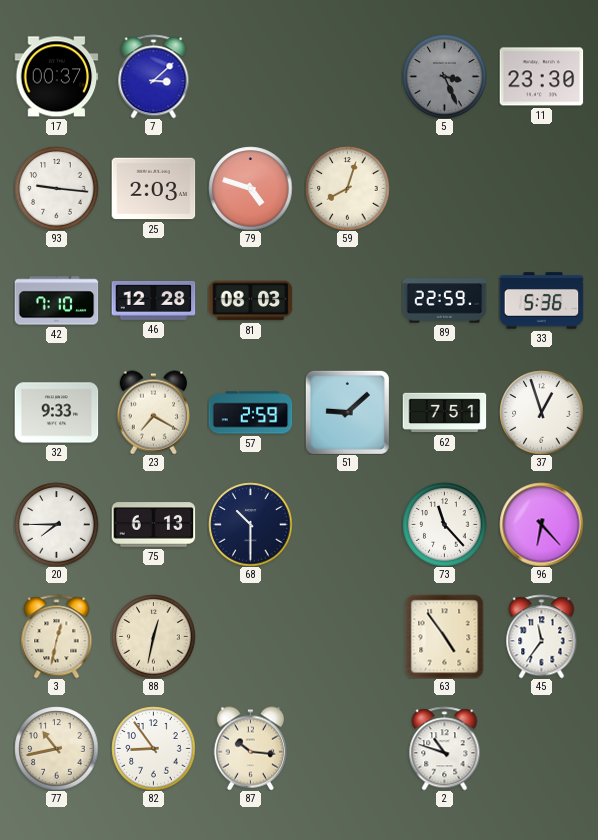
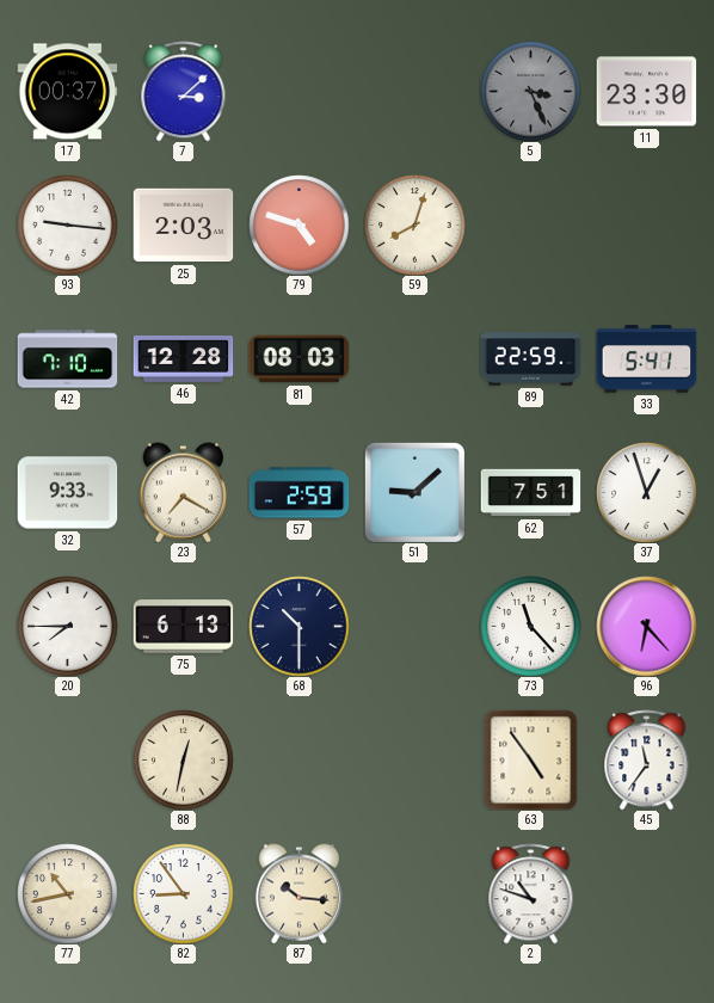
33: 5:36 -> 5:41 (646, 359)
3: 12:32 -> none (57, 636)
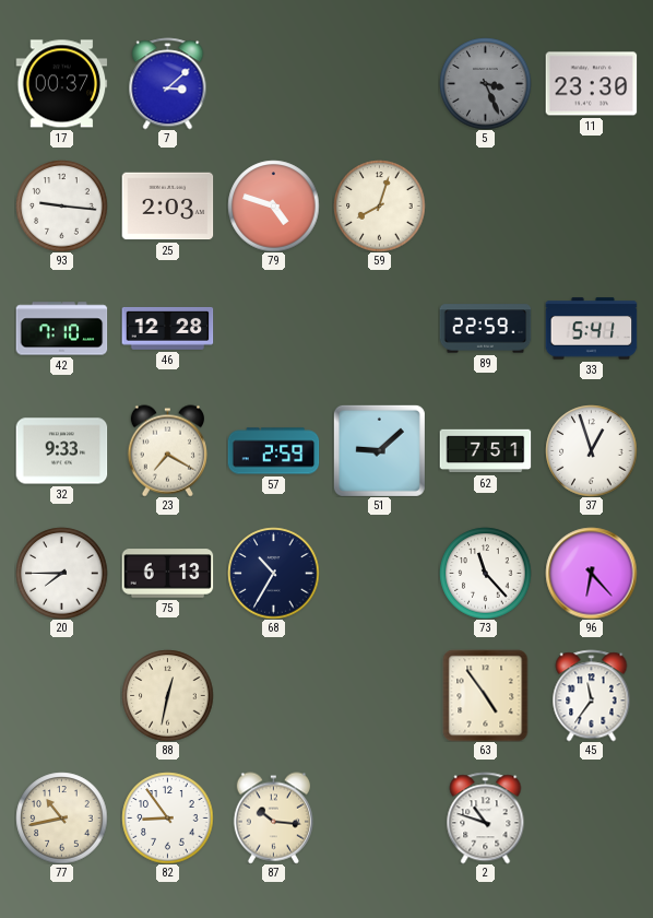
81: 08:03 -> none (298, 359)
68: 10:30 -> 10:35 (273, 573)
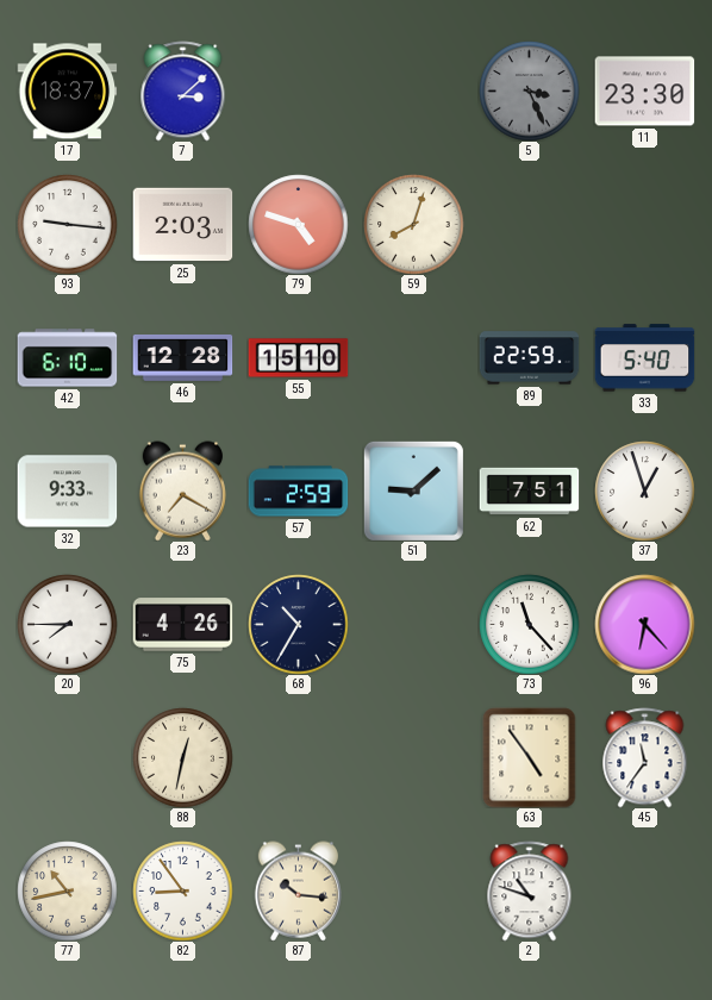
17: 00:37 -> 18:37 (67, 92)
42: 7:10 -> 6:10 (67, 358)
55: none -> 15:10 (298, 358)
33: 5:41 -> 5:40 (644, 358)
75: 6:13 -> 4:26 (182, 625)
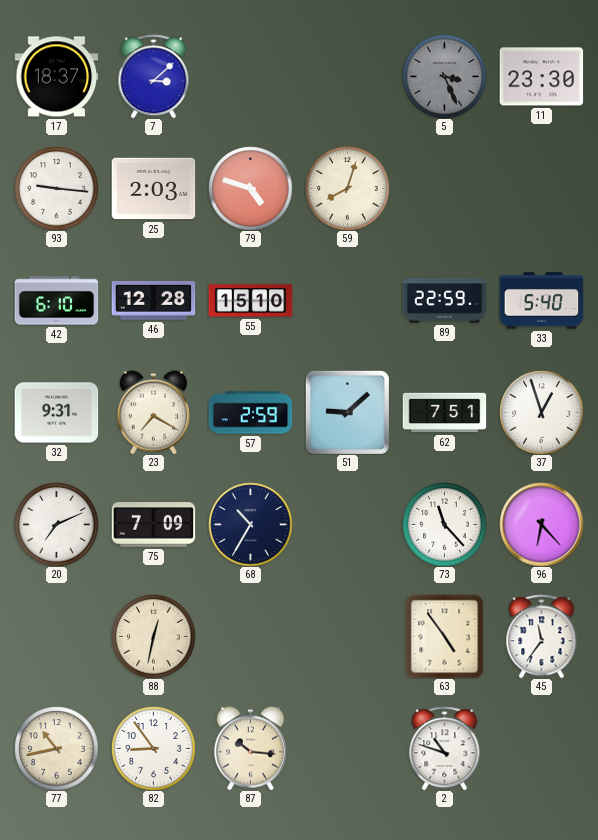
32: 9:33 -> 9:31 (56, 413)
20: 7:45 -> 7:11 (56, 524)
75: 4:26 -> 7:09 (153, 525)
